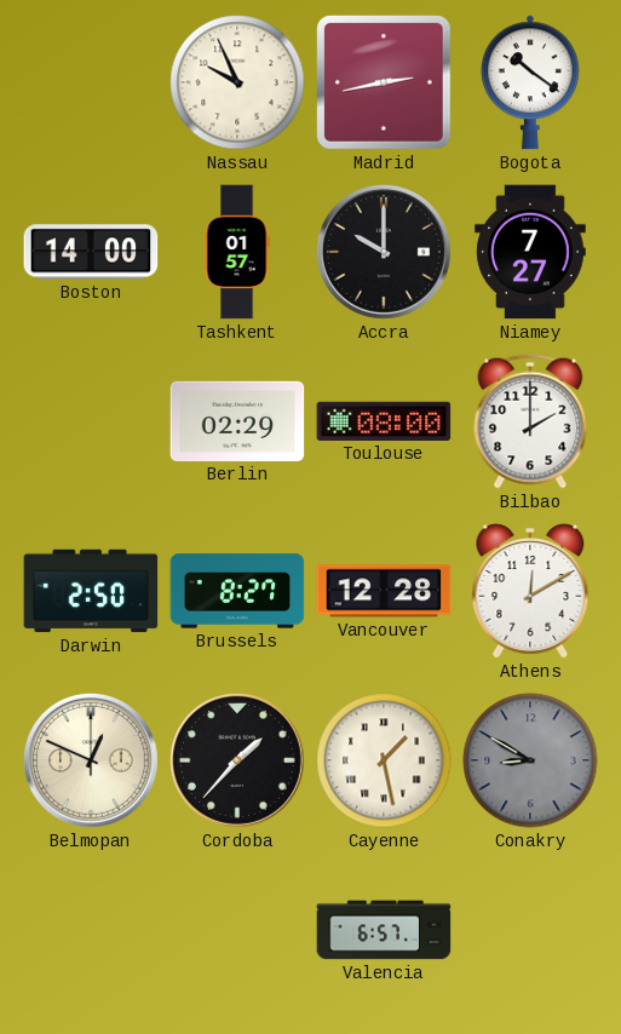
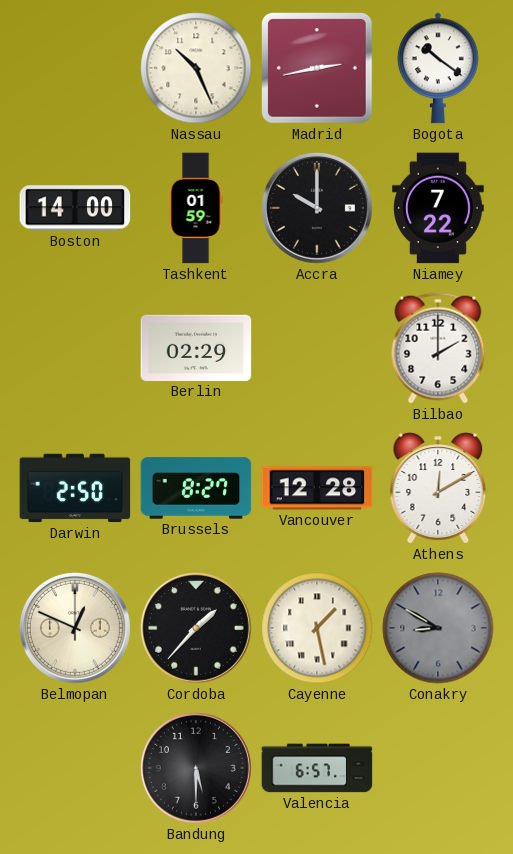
Nassau: 9:56 -> 10:26 (196, 68)
Tashkent: 01:57 -> 01:59 (196, 208)
Niamey: 7:27 -> 7:22 (439, 208)
Toulouse: 08:00 -> none (384, 421)
Bandung: none -> 5:30 (196, 768)
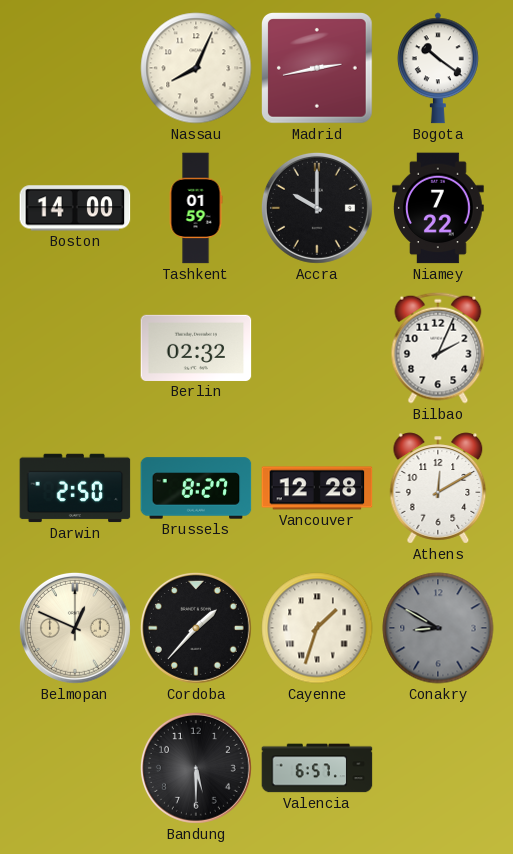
Nassau: 10:26 -> 8:04 (196, 68)
Berlin: 02:29 -> 02:32 (196, 348)
Bilbao: 2:00 -> 2:04 (438, 348)
Cayenne: 1:28 -> 1:33 (317, 628)
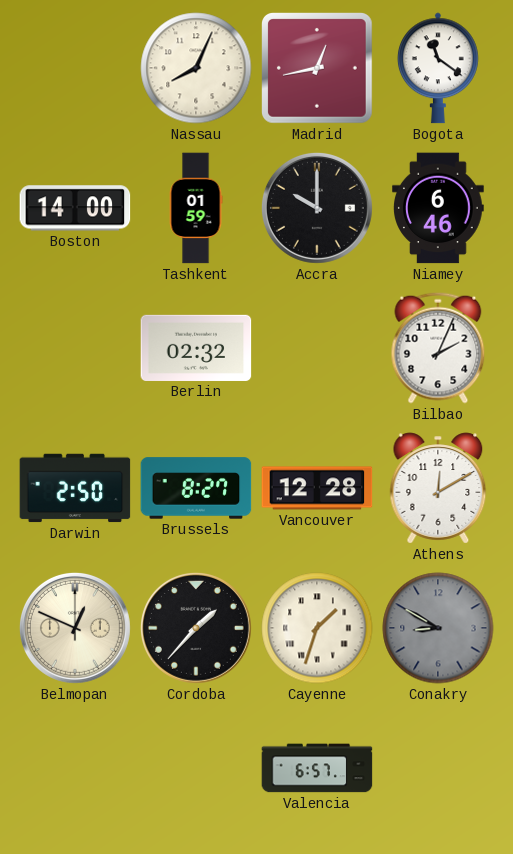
Madrid: 2:43 -> 12:43 (318, 69)
Bogota: 10:21 -> 11:21 (438, 68)
Niamey: 7:22 -> 6:46 (439, 208)
Bandung: 5:30 -> none (196, 768)
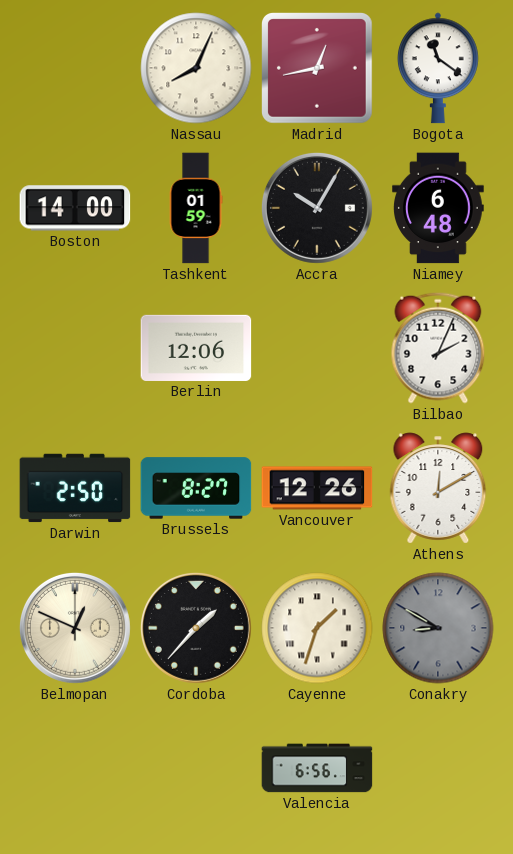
Accra: 10:00 -> 10:05 (317, 208)
Niamey: 6:46 -> 6:48 (439, 208)
Berlin: 02:32 -> 12:06 (196, 348)
Vancouver: 12:28 -> 12:26 (317, 488)
Valencia: 6:57 -> 6:56 (317, 768)
